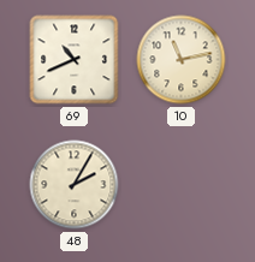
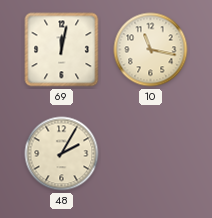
69: 10:41 -> 12:02 (62, 50)
10: 11:13 -> 11:17 (151, 50)
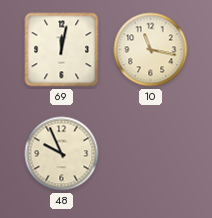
48: 2:05 -> 9:56 (62, 154)
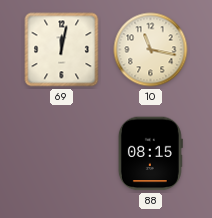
48: 9:56 -> none (62, 154)
88: none -> 08:15 (150, 154)
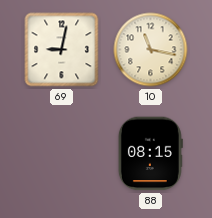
69: 12:02 -> 9:02 (62, 50)
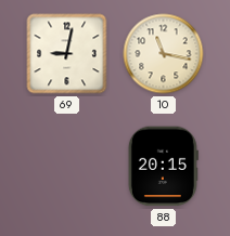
88: 08:15 -> 20:15 (163, 167)
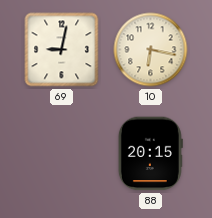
10: 11:17 -> 6:17 (151, 50)
